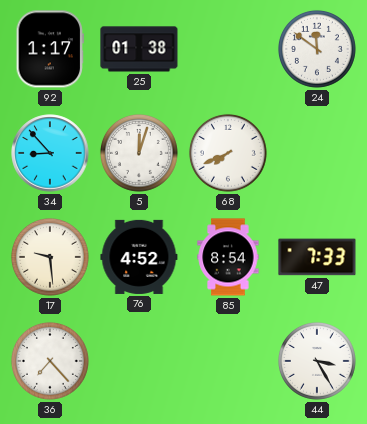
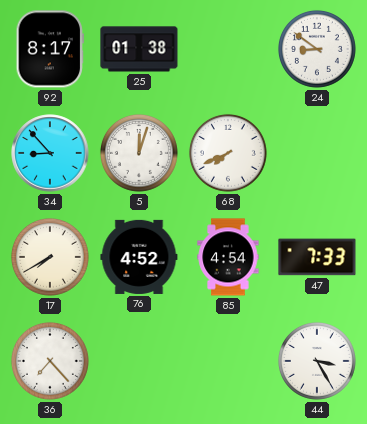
92: 1:17 -> 8:17 (50, 49)
24: 11:51 -> 8:51 (317, 49)
17: 9:29 -> 7:40 (50, 257)
85: 8:54 -> 4:54 (228, 257)
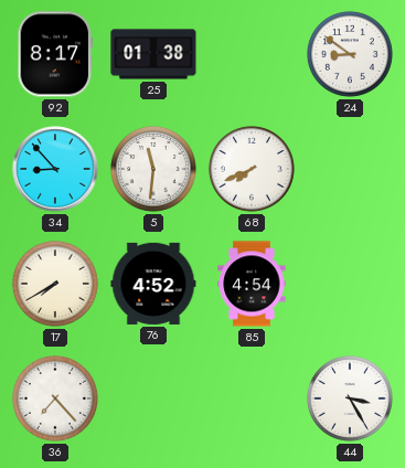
5: 12:03 -> 11:31 (153, 169)
47: 7:33 -> none (317, 257)
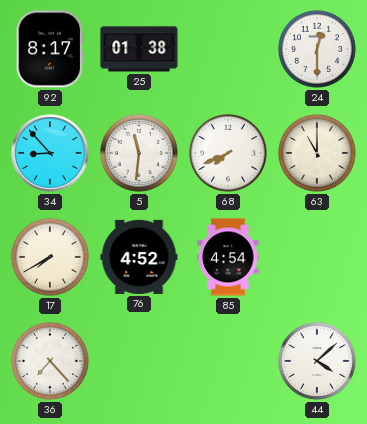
24: 8:51 -> 12:30 (317, 49)
63: none -> 11:00 (317, 153)
44: 3:25 -> 4:08 (317, 361)
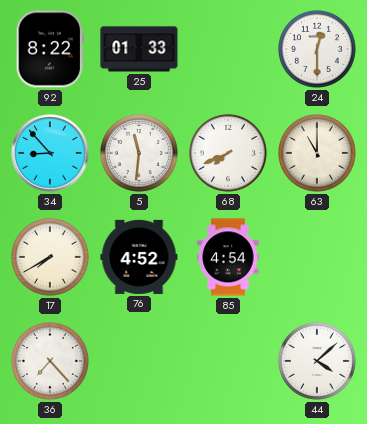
92: 8:17 -> 8:22 (50, 49)
25: 01:38 -> 01:33 (139, 49)
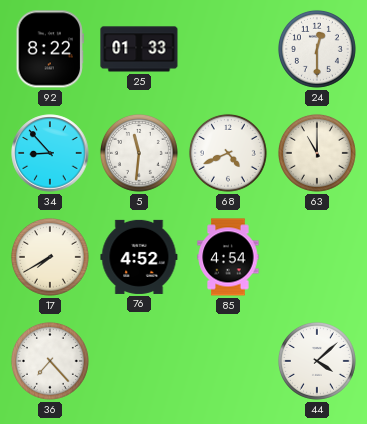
68: 7:41 -> 4:41 (228, 153)
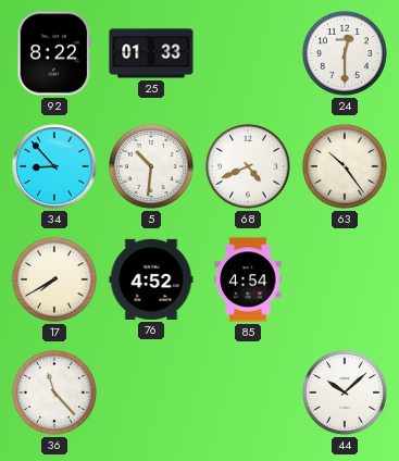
5: 11:31 -> 10:31 (151, 166)
63: 11:00 -> 10:24 (345, 166)
36: 7:23 -> 11:23 (54, 393)
44: 4:08 -> 10:08 (345, 393)
